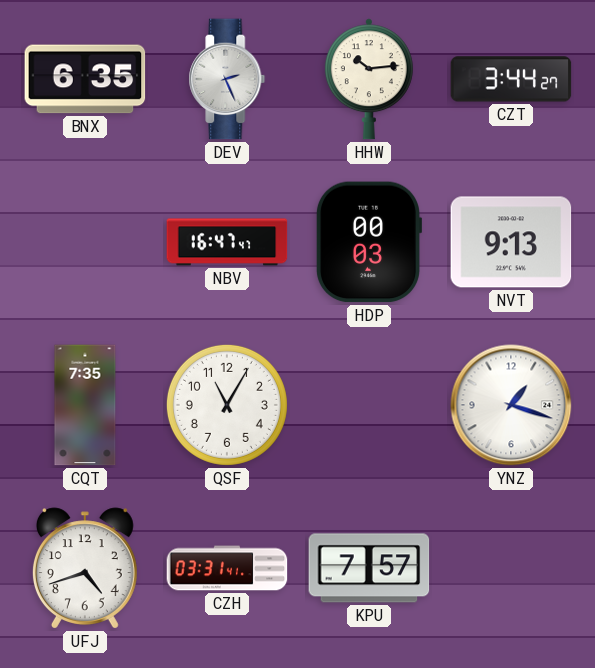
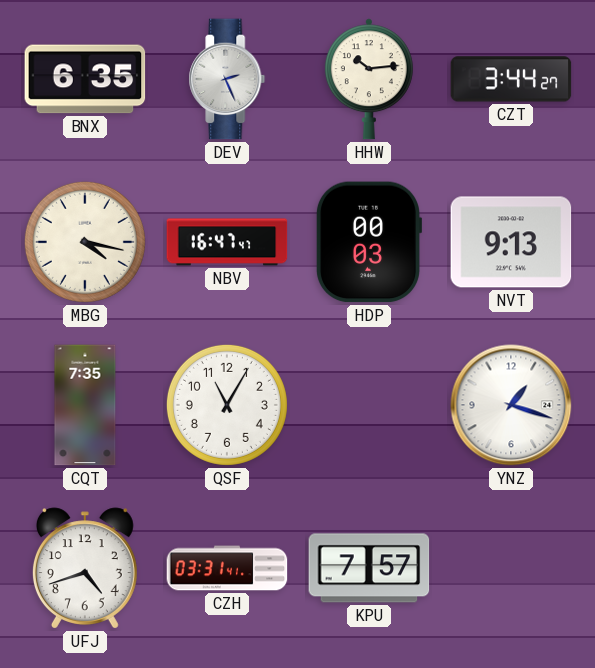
MBG: none -> 4:17 (85, 242)
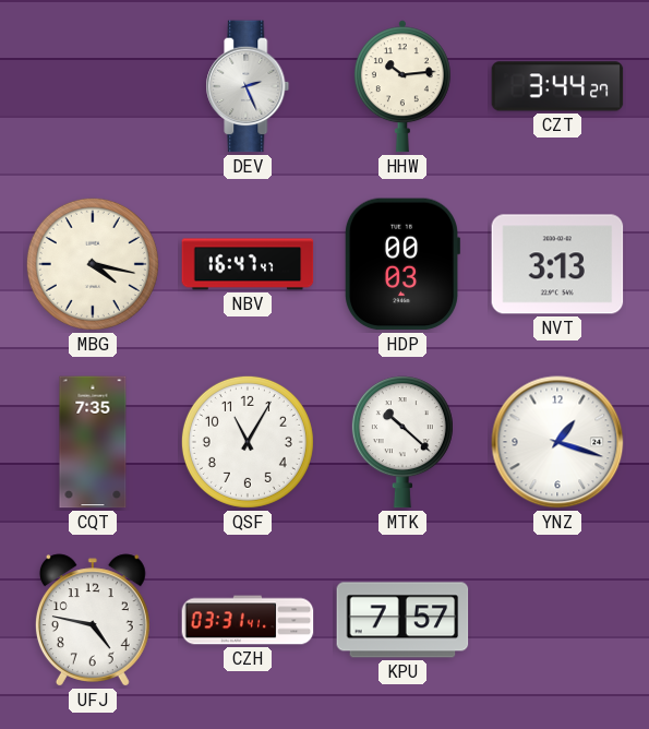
BNX: 6:35 -> none (85, 79)
NVT: 9:13 -> 3:13 (557, 264)
MTK: none -> 10:22 (402, 442)
UFJ: 4:42 -> 4:47 (93, 620)
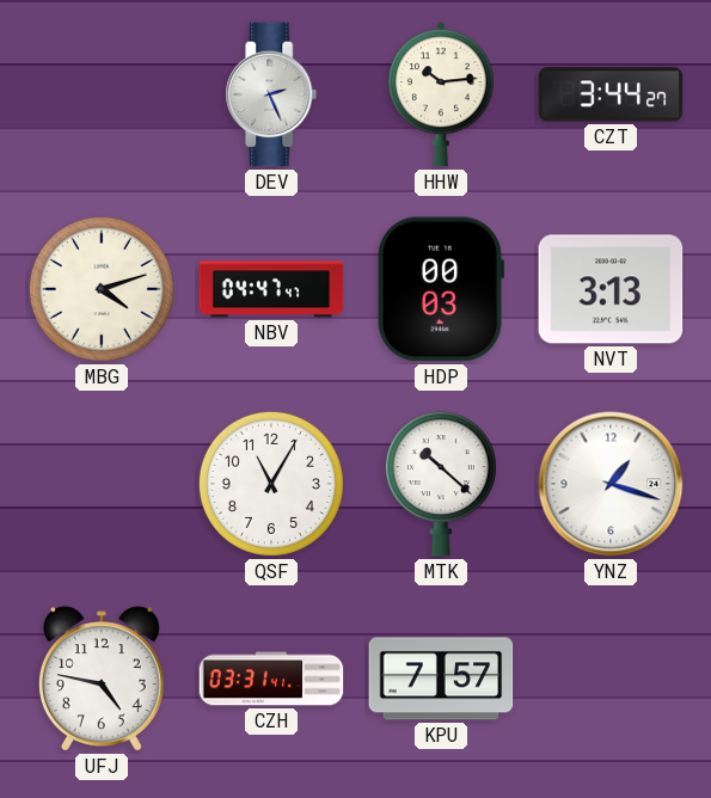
MBG: 4:17 -> 4:12 (102, 289)
NBV: 16:47 -> 04:47 (271, 289)
CQT: 7:35 -> none (93, 442)
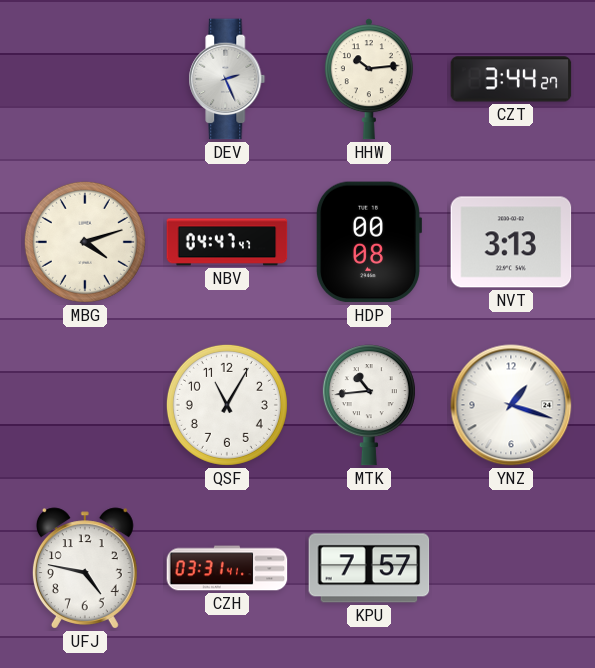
HDP: 00:03 -> 00:08 (368, 242)
MTK: 10:22 -> 10:44 (369, 405)
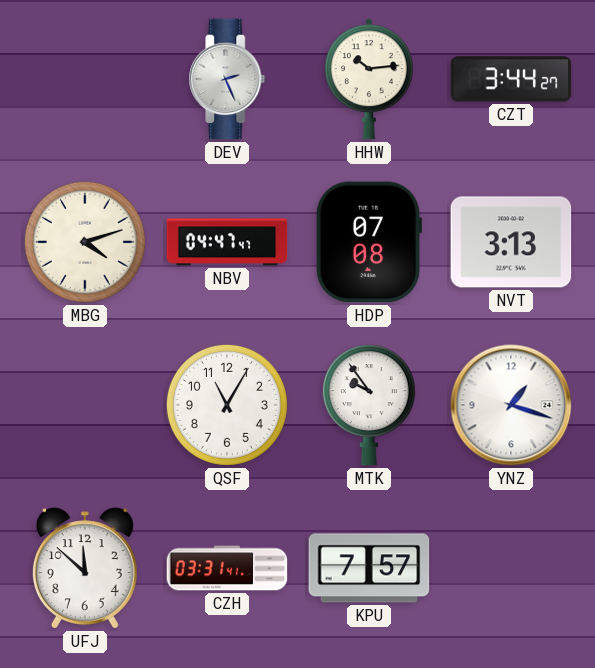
HDP: 00:08 -> 07:08 (368, 242)
MTK: 10:44 -> 9:54 (369, 405)
UFJ: 4:47 -> 11:52 (85, 568)
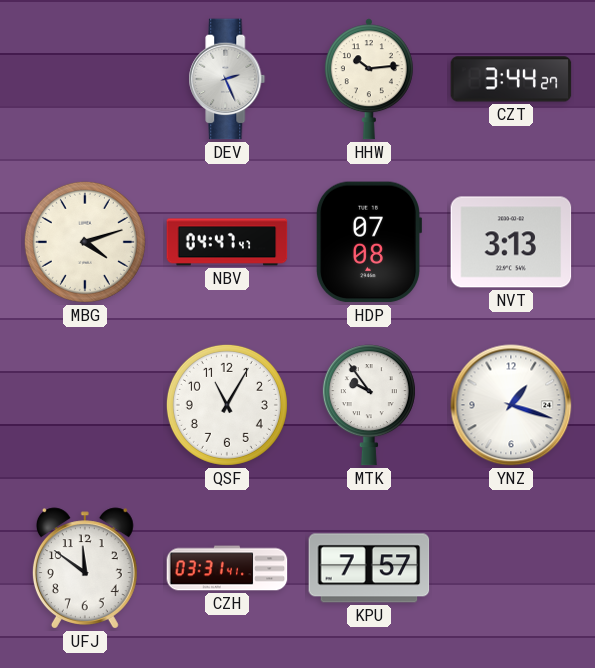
UFJ: 11:52 -> 11:51 (85, 568)
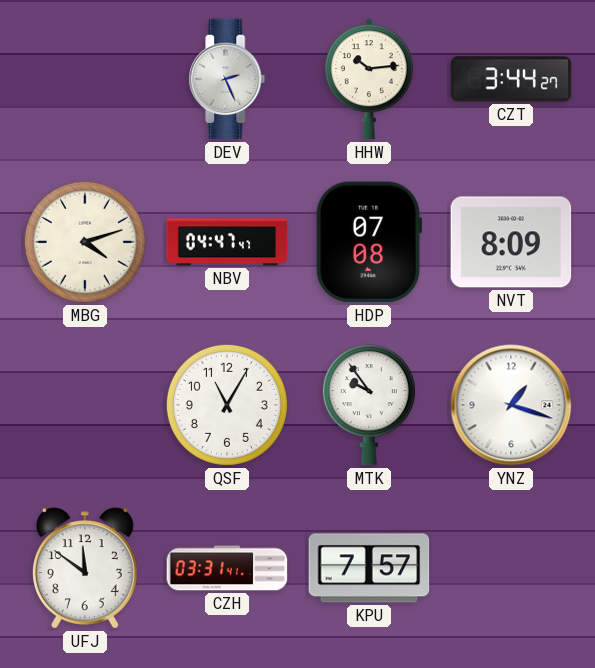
NVT: 3:13 -> 8:09 (511, 242)
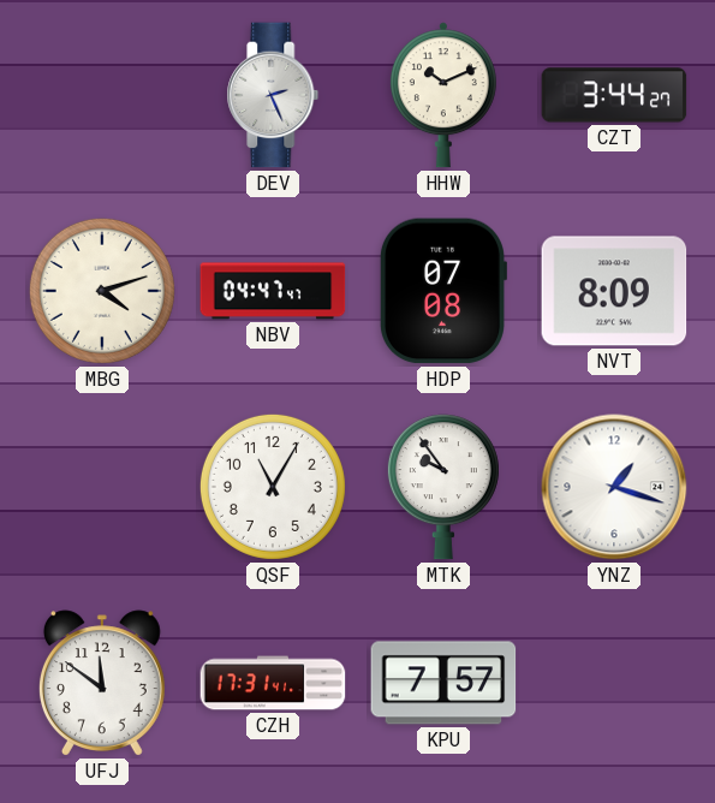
HHW: 10:14 -> 10:11 (443, 95)
CZH: 03:31 -> 17:31 (273, 683)
